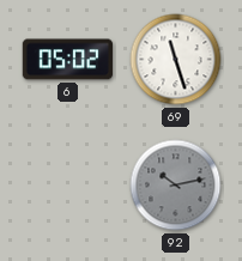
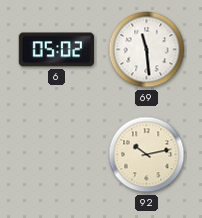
69: 11:27 -> 11:29 (147, 50)
92 dial: grey -> cream (147, 155)
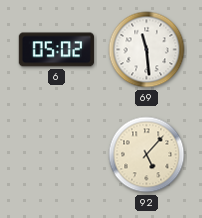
92: 10:13 -> 5:07 (147, 155)
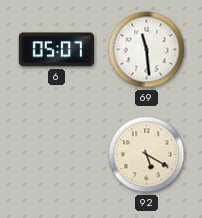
6: 05:02 -> 05:07 (56, 50)
92: 5:07 -> 5:20 (147, 155)
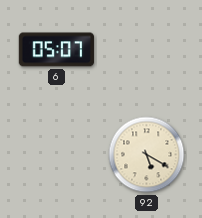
69: 11:29 -> none (147, 50)
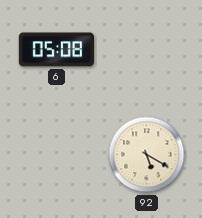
6: 05:07 -> 05:08 (56, 50)
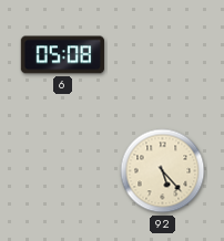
92: 5:20 -> 5:23 (163, 171)
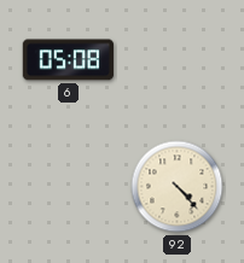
92: 5:23 -> 4:23 (178, 187)
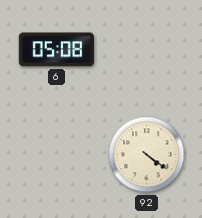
92: 4:23 -> 4:21 (147, 155)
